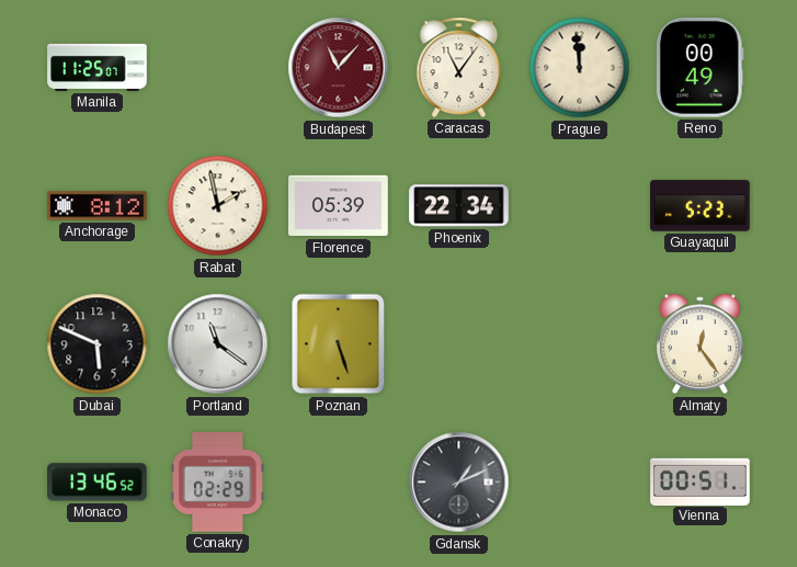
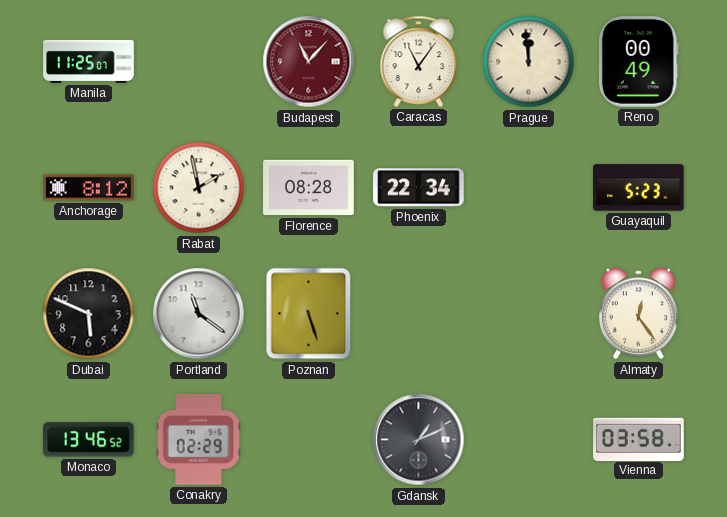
Florence: 05:39 -> 08:28 (309, 188)
Vienna: 00:51 -> 03:58 (639, 439)
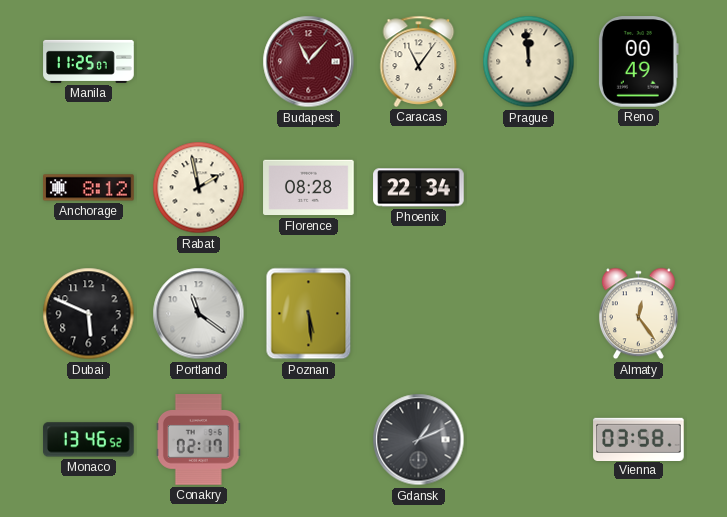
Guayaquil: 5:23 -> none (639, 188)
Poznan: 5:27 -> 5:29 (309, 314)
Conakry: 02:29 -> 02:17 (199, 440)
